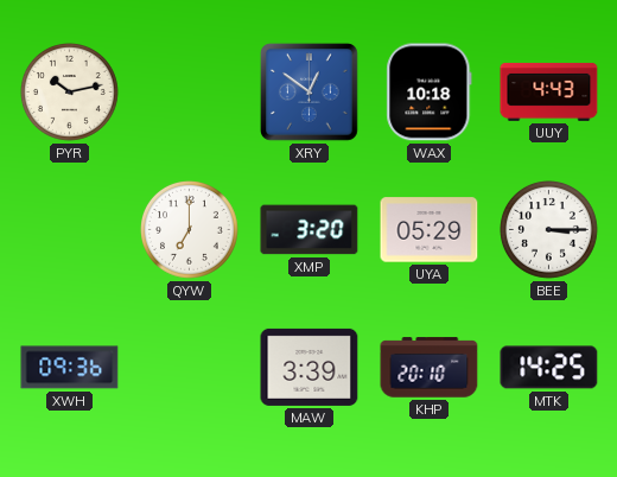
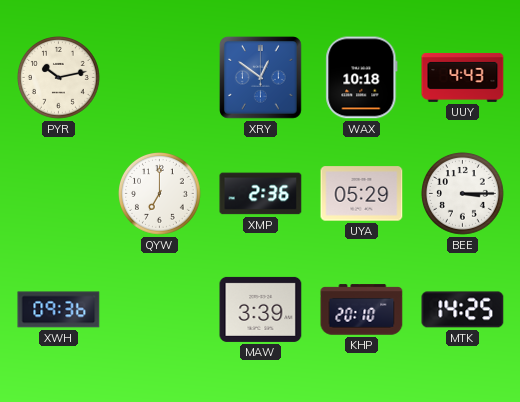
XMP: 3:20 -> 2:36 (261, 194)
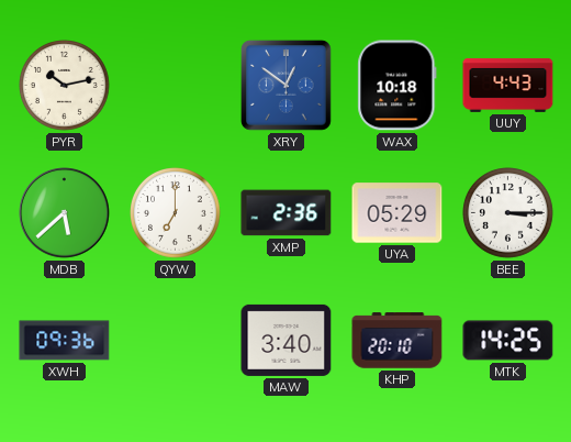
MDB: none -> 5:38 (65, 213)
MAW: 3:39 -> 3:40 (287, 340)
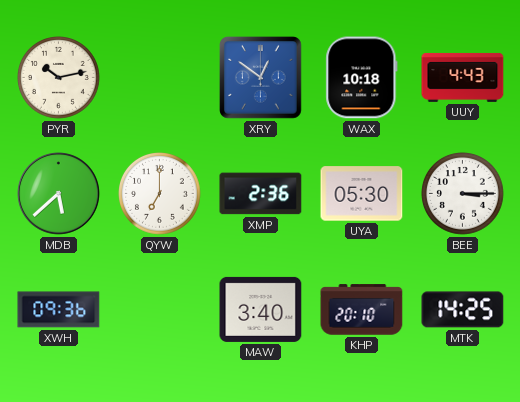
UYA: 05:29 -> 05:30 (362, 194)
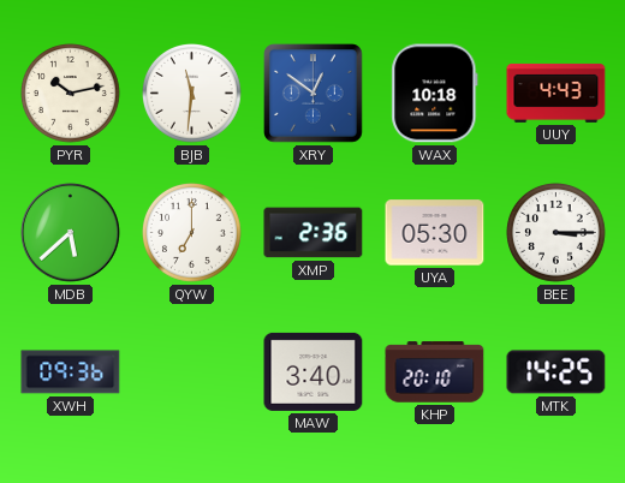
BJB: none -> 11:31 (192, 94)
